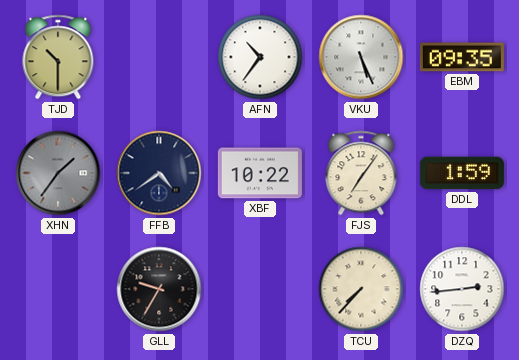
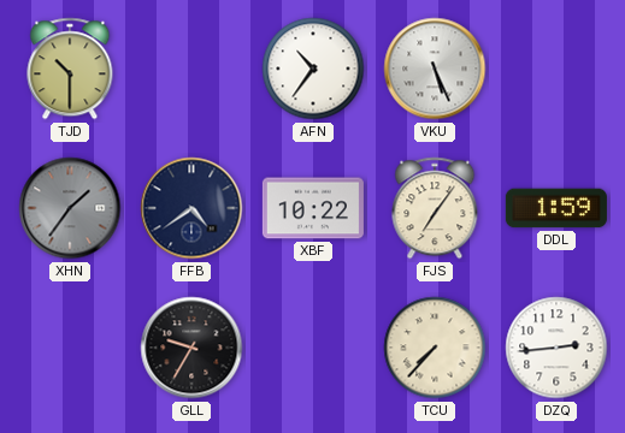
EBM: 09:35 -> none (462, 57)
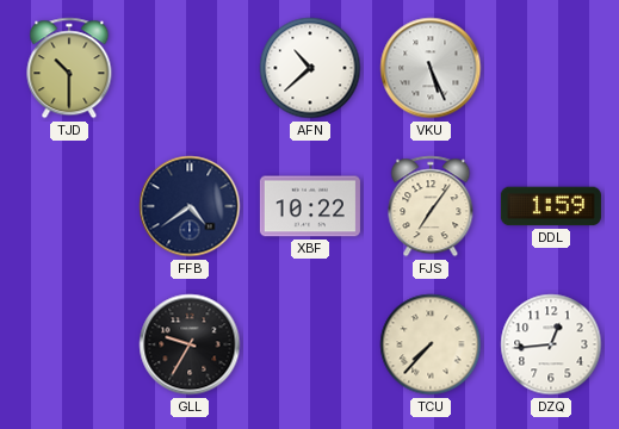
AFN: 10:36 -> 10:38 (310, 68)
XHN: 1:36 -> none (70, 208)
DZQ: 2:44 -> 12:44 (551, 344)
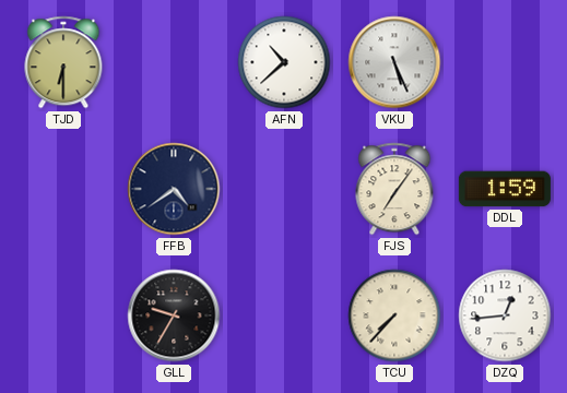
TJD: 10:30 -> 6:30 (63, 62)
XBF: 10:22 -> none (310, 206)
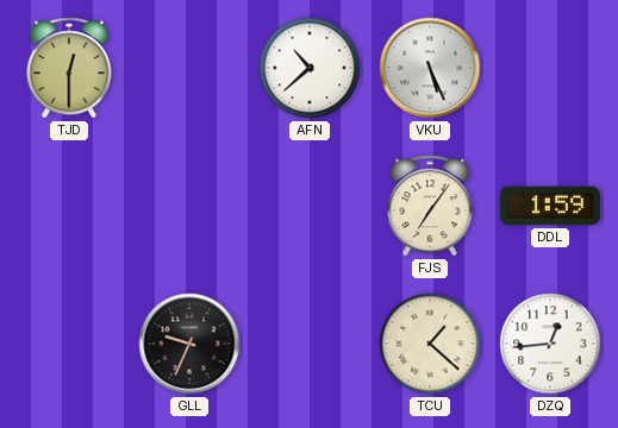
TJD: 6:30 -> 12:30 (69, 68)
FFB: 4:39 -> none (174, 189)
GLL: 9:35 -> 9:34 (189, 344)
TCU: 7:37 -> 1:22 (430, 344)
